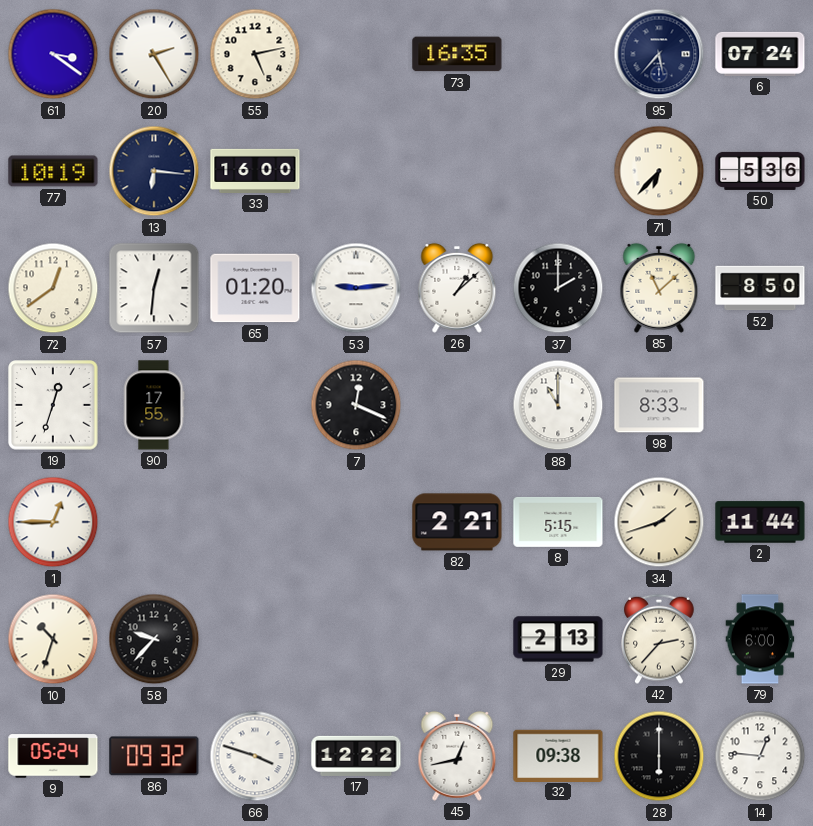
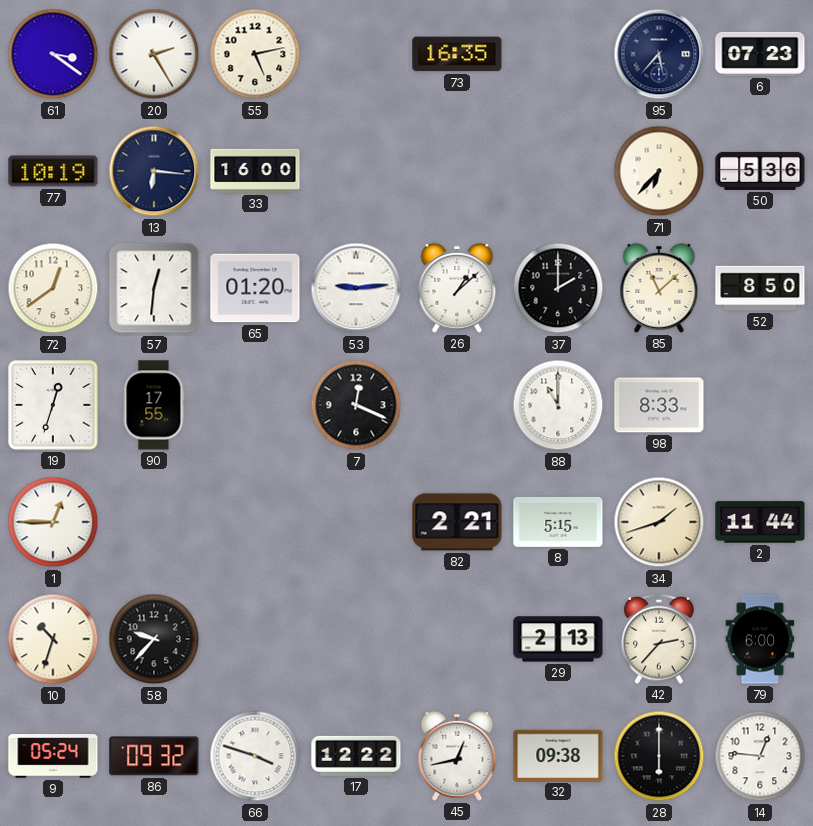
6: 07:24 -> 07:23 (760, 54)
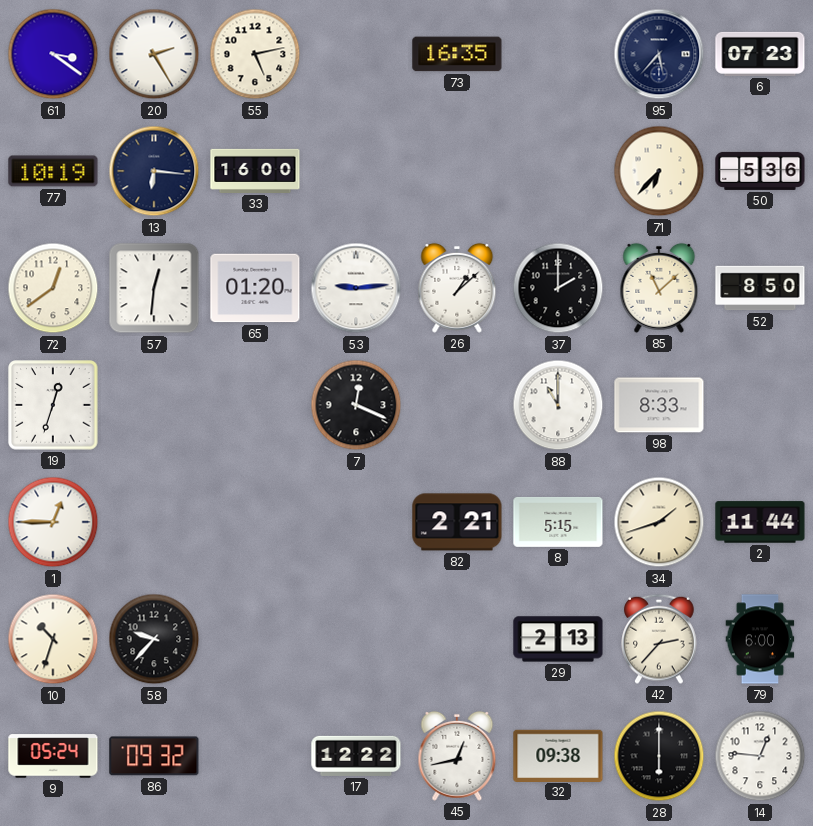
90: 17:55 -> none (154, 405)
66: 3:48 -> none (255, 756)
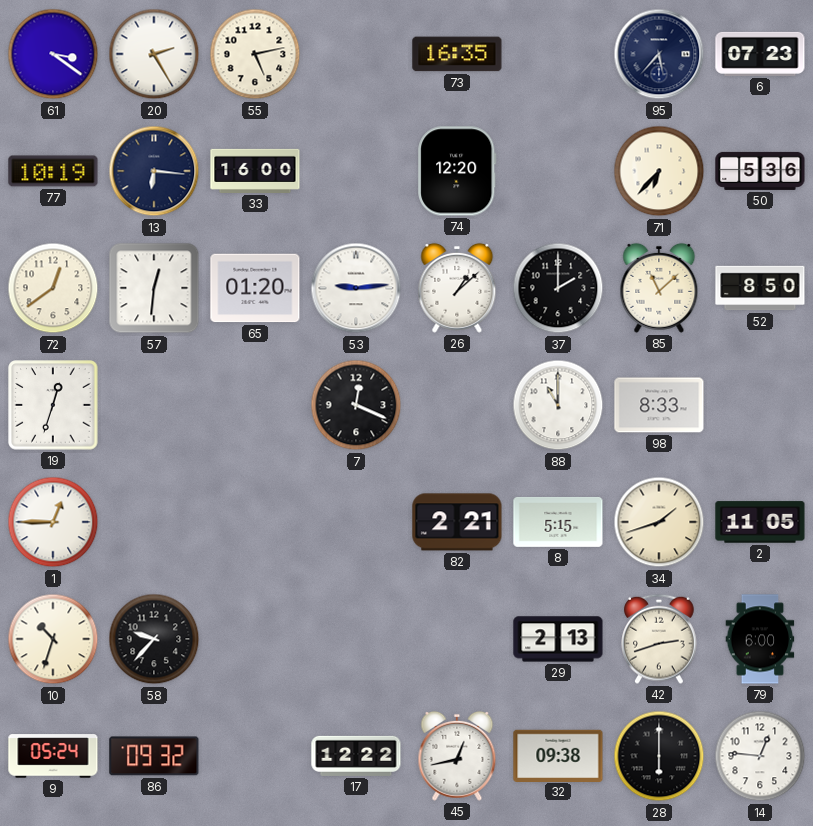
74: none -> 12:20 (457, 171)
2: 11:44 -> 11:05 (760, 522)
42: 2:37 -> 2:42 (659, 639)
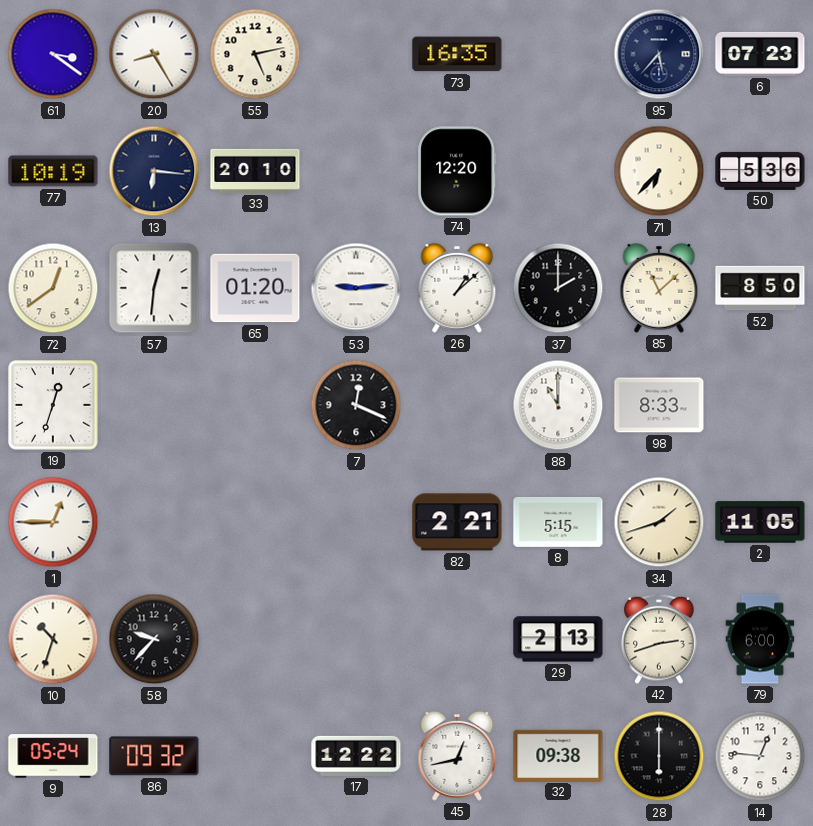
20: 2:25 -> 8:25 (154, 54)
33: 16:00 -> 20:10 (255, 171)
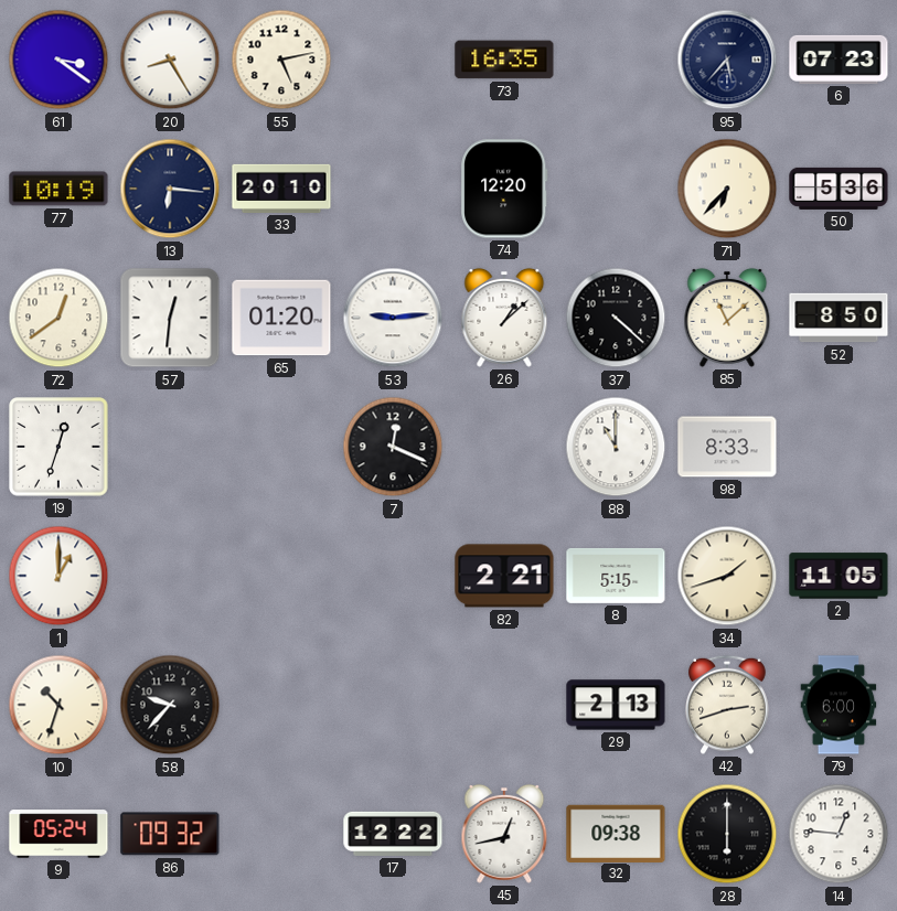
37: 2:00 -> 4:22 (616, 318)
1: 12:45 -> 1:00 (58, 576)
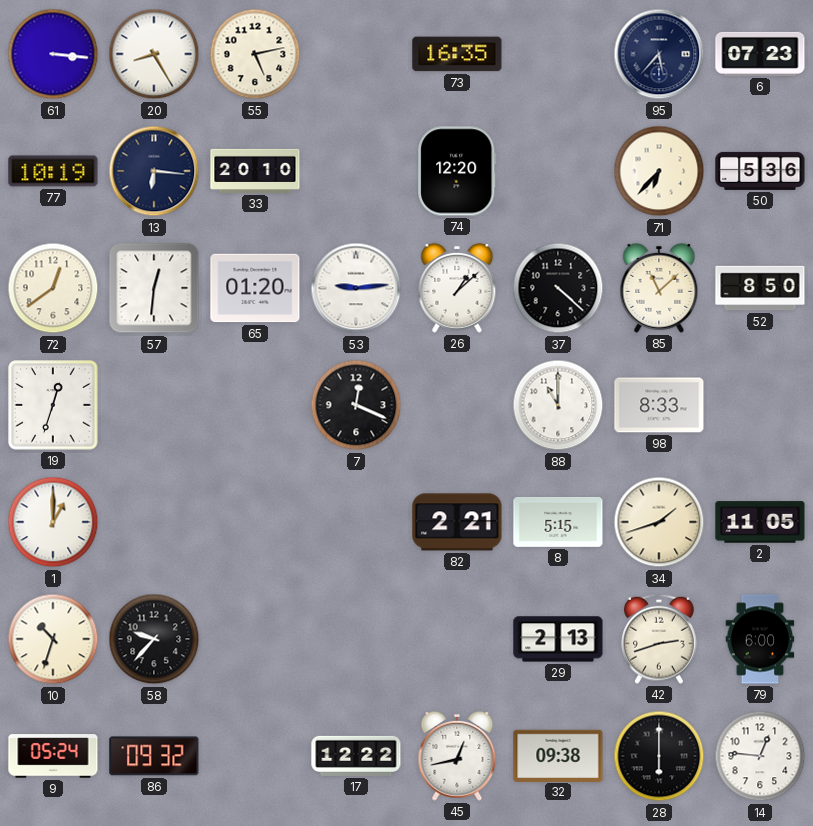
61: 3:21 -> 3:16 (53, 54)
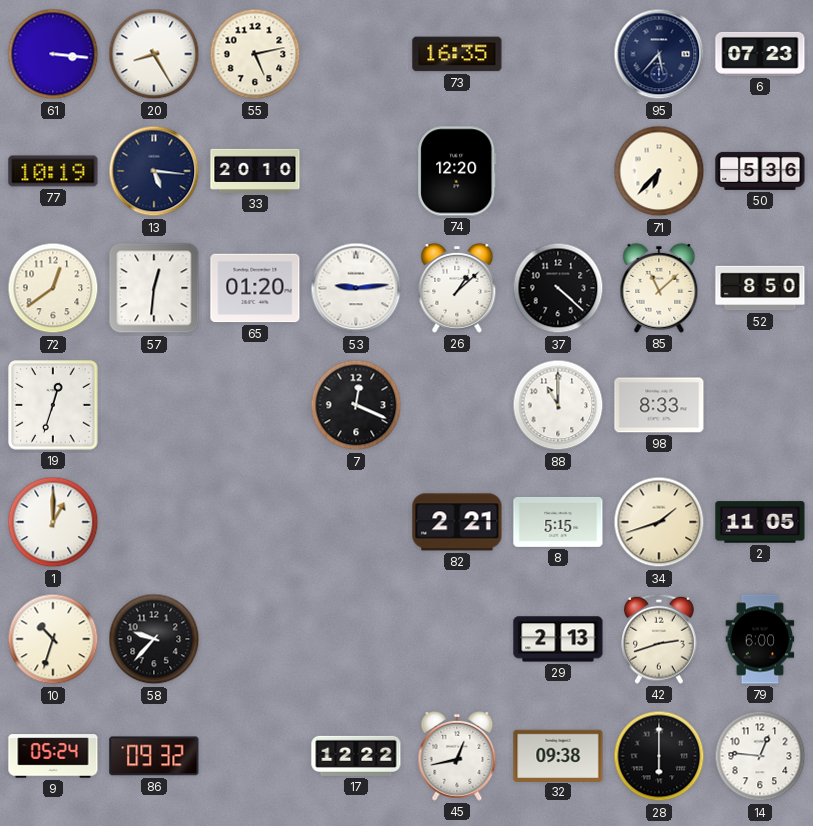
13: 6:16 -> 5:16 (154, 171)
